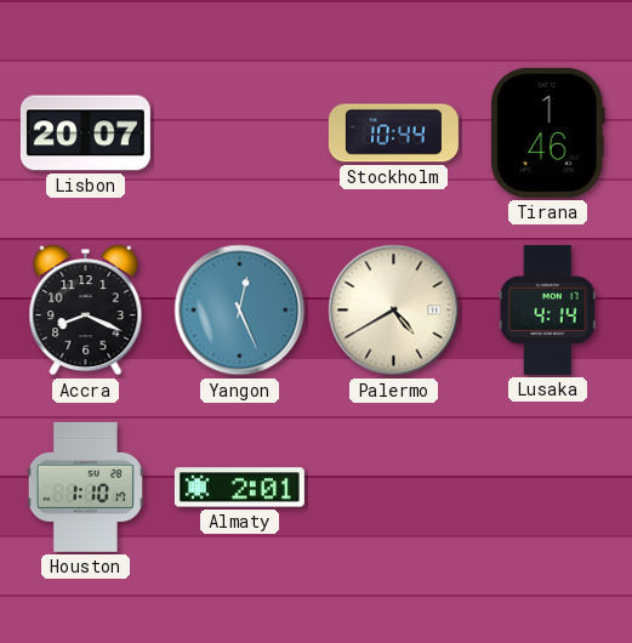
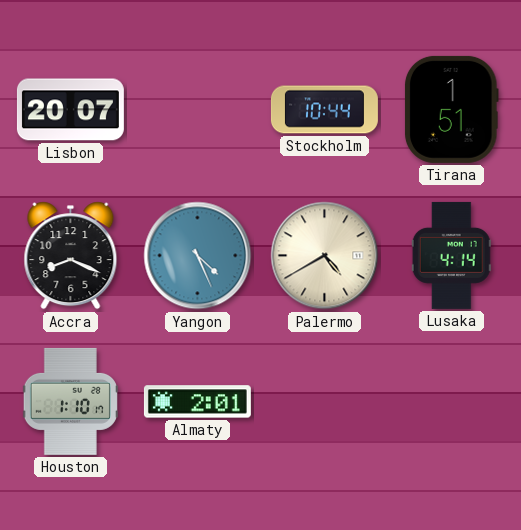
Tirana: 1:46 -> 1:51 (451, 109)
Yangon: 12:26 -> 4:26 (198, 256)
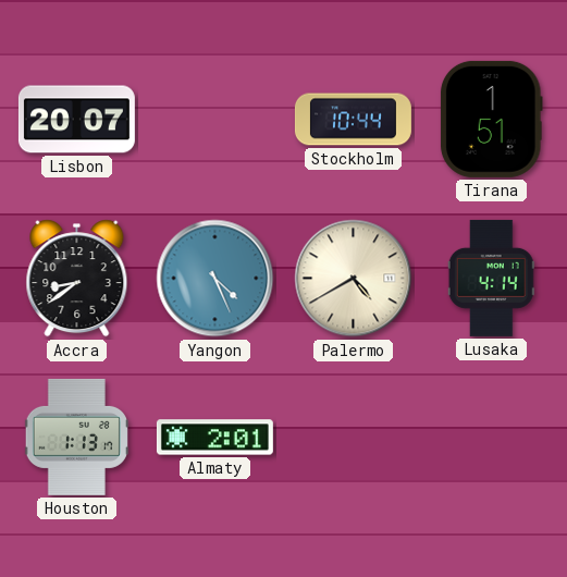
Accra: 8:19 -> 8:39 (77, 279)
Houston: 1:10 -> 1:13 (76, 437)
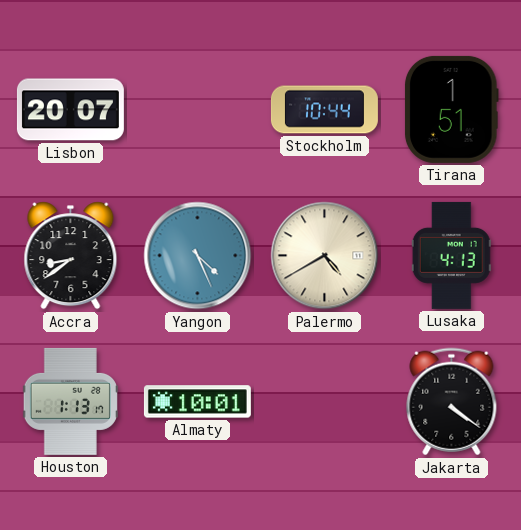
Lusaka: 4:14 -> 4:13 (451, 255)
Almaty: 2:01 -> 10:01 (197, 402)
Jakarta: none -> 4:21 (452, 402)
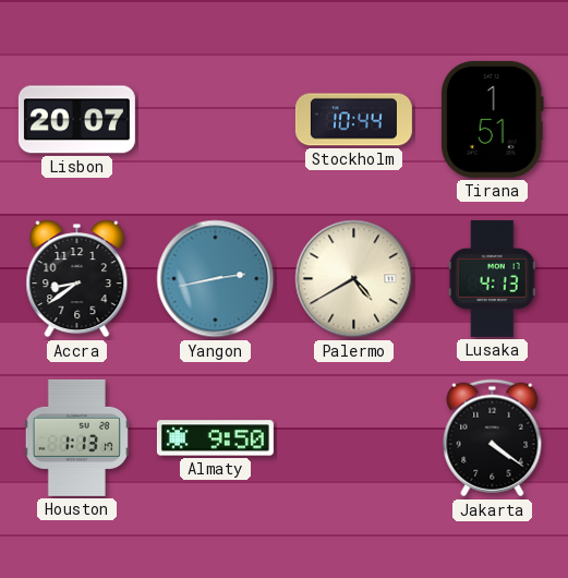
Yangon: 4:26 -> 2:43 (216, 279)
Almaty: 10:01 -> 9:50 (215, 438)
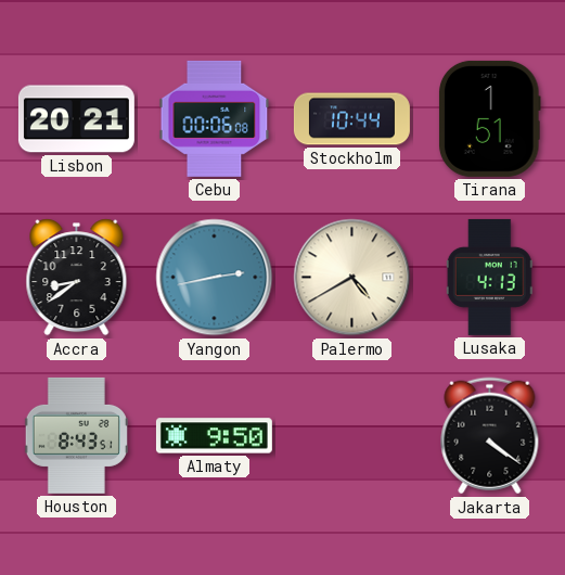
Lisbon: 20:07 -> 20:21 (76, 119)
Cebu: none -> 00:06 (215, 118)
Houston: 1:13 -> 8:43 (76, 435)
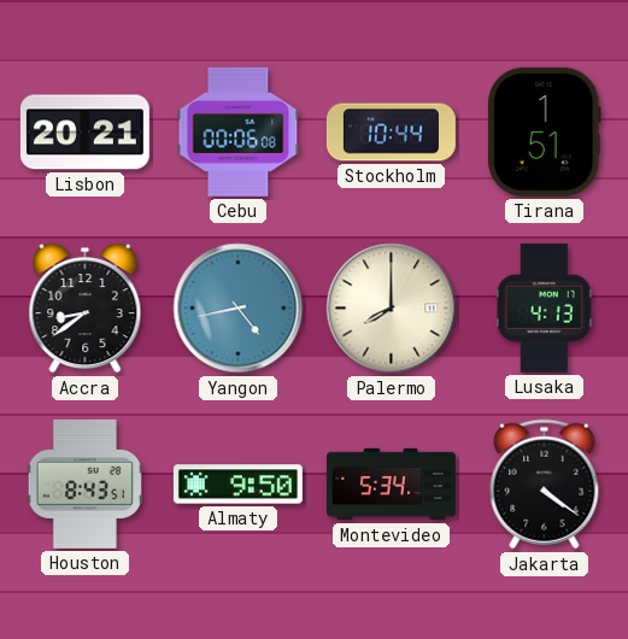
Yangon: 2:43 -> 4:43 (239, 309)
Palermo: 4:40 -> 8:00 (392, 309)
Montevideo: none -> 5:34 (391, 485)
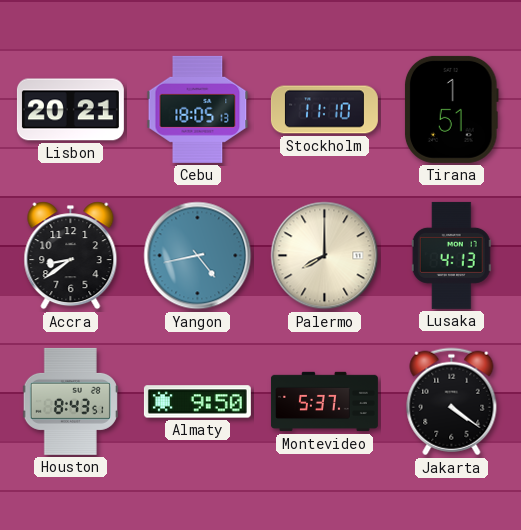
Cebu: 00:06 -> 18:05 (198, 109)
Stockholm: 10:44 -> 11:10 (324, 110)
Montevideo: 5:34 -> 5:37 (324, 402)
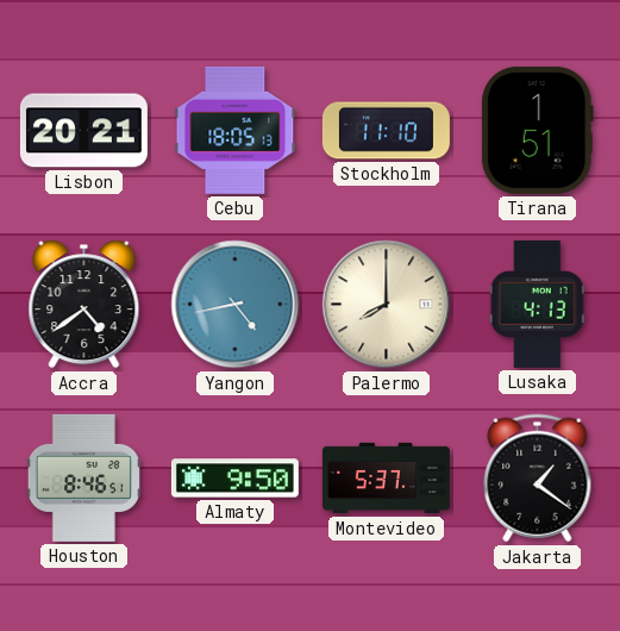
Accra: 8:39 -> 4:39 (84, 305)
Houston: 8:43 -> 8:46 (83, 477)
Jakarta: 4:21 -> 1:21 (538, 479)
